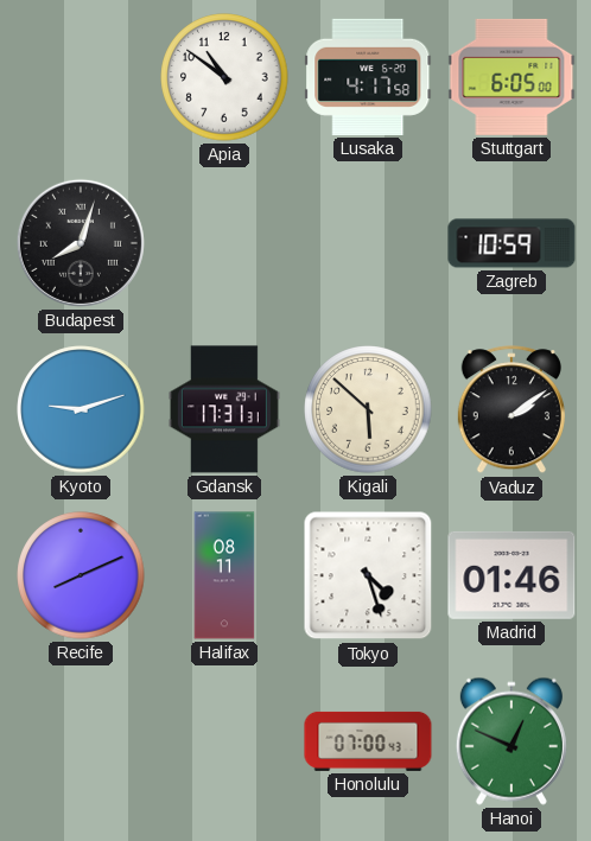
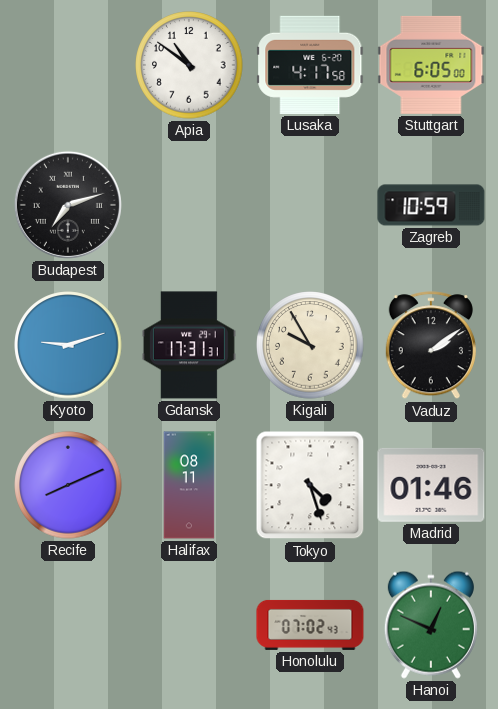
Budapest: 8:03 -> 7:12 (68, 205)
Kigali: 5:52 -> 9:55 (310, 345)
Honolulu: 07:00 -> 07:02 (310, 625)
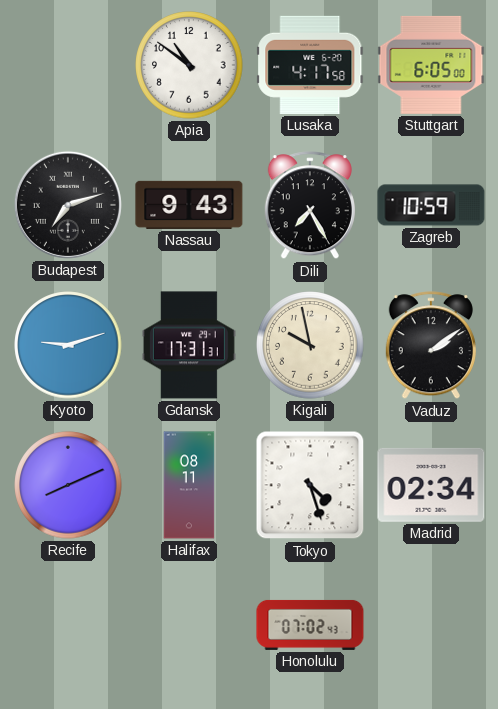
Nassau: none -> 9:43 (189, 205)
Dili: none -> 7:25 (310, 206)
Kigali: 9:55 -> 9:58 (310, 345)
Madrid: 01:46 -> 02:34 (431, 485)
Hanoi: 12:49 -> none (431, 625)
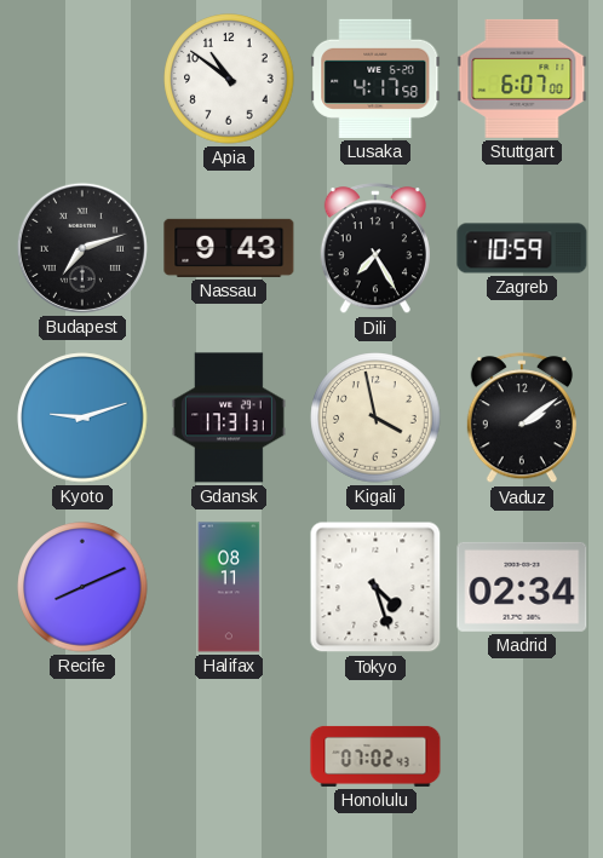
Stuttgart: 6:05 -> 6:07 (522, 79)
Kigali: 9:58 -> 3:58 (375, 418)
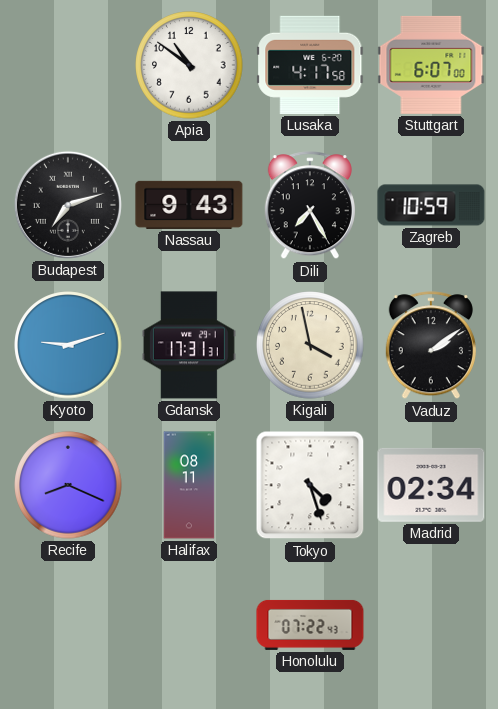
Recife: 8:11 -> 8:19 (68, 485)
Honolulu: 07:02 -> 07:22 (310, 625)
